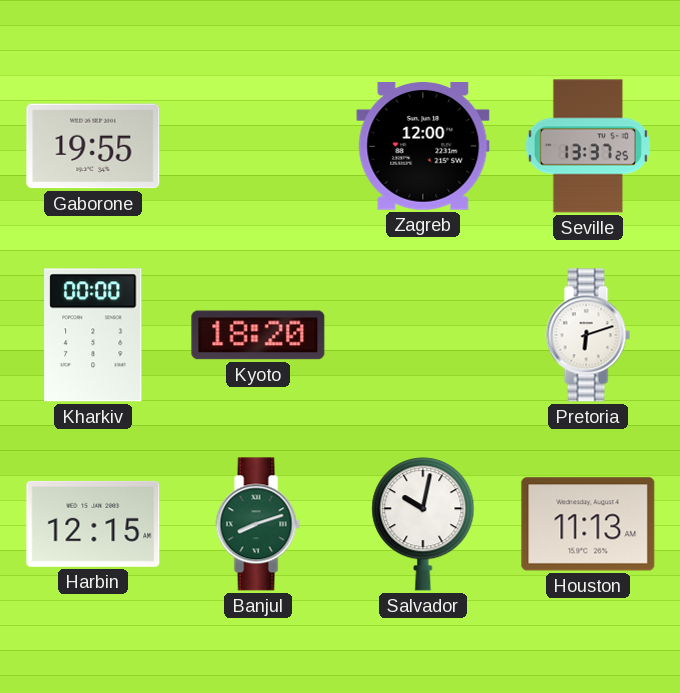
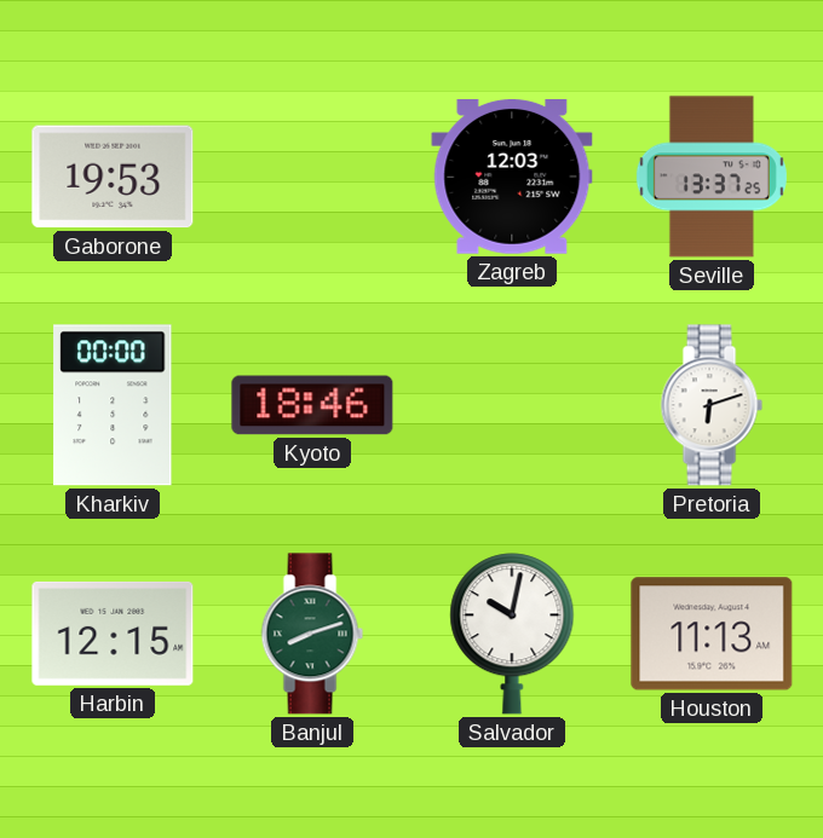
Gaborone: 19:55 -> 19:53 (113, 177)
Zagreb: 12:00 -> 12:03 (512, 178)
Kyoto: 18:20 -> 18:46 (312, 405)
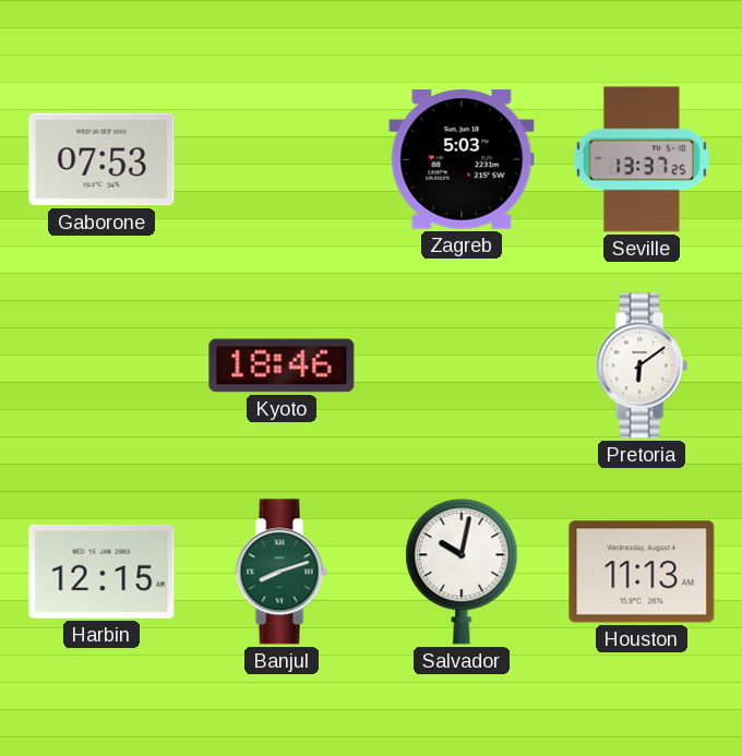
Gaborone: 19:53 -> 07:53 (101, 159)
Zagreb: 12:03 -> 5:03 (462, 160)
Kharkiv: 00:00 -> none (113, 405)
Pretoria: 6:12 -> 6:09 (642, 365)
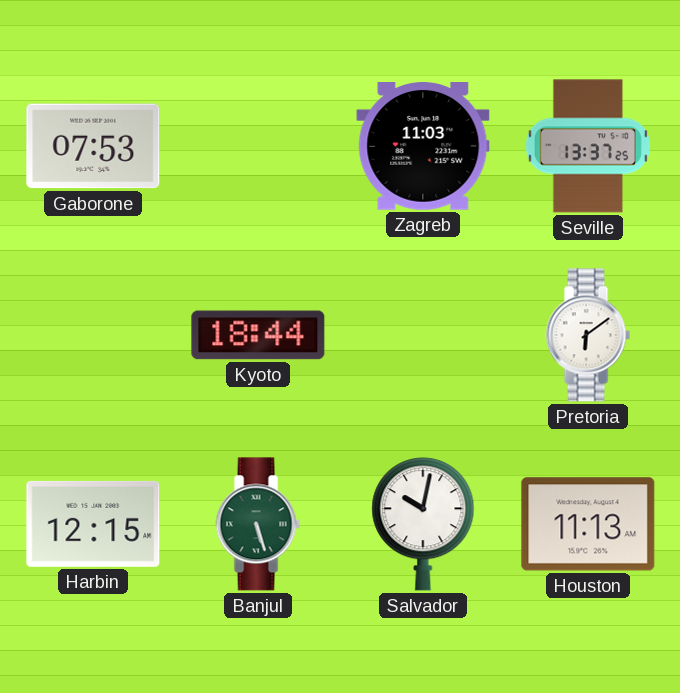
Zagreb: 5:03 -> 11:03 (423, 147)
Kyoto: 18:46 -> 18:44 (258, 335)
Banjul: 8:12 -> 5:27 (258, 524)
